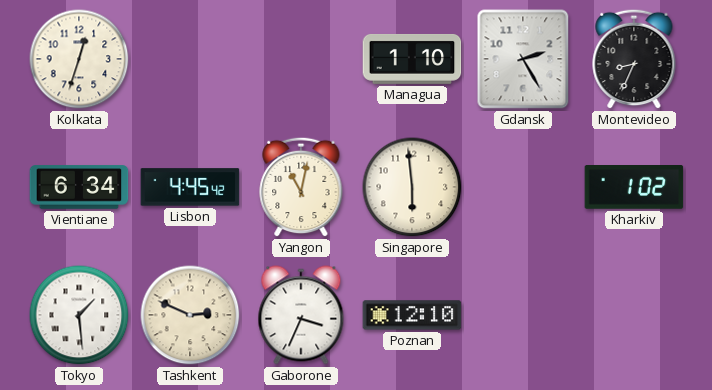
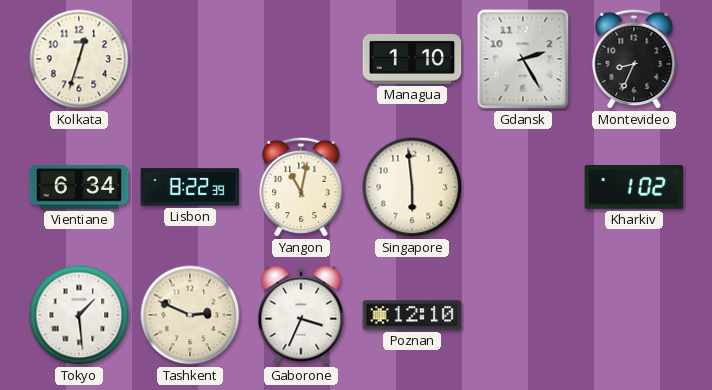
Lisbon: 4:45 -> 8:22 (190, 187)
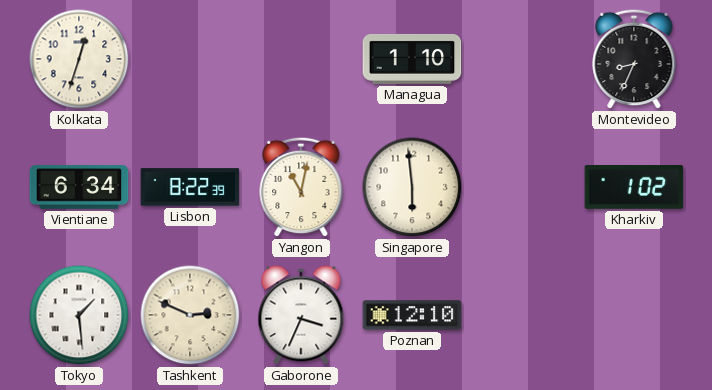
Gdansk: 2:25 -> none (523, 59)
